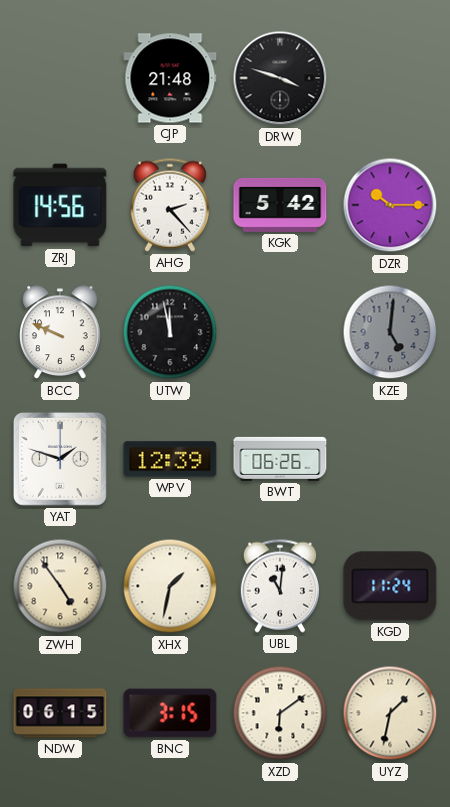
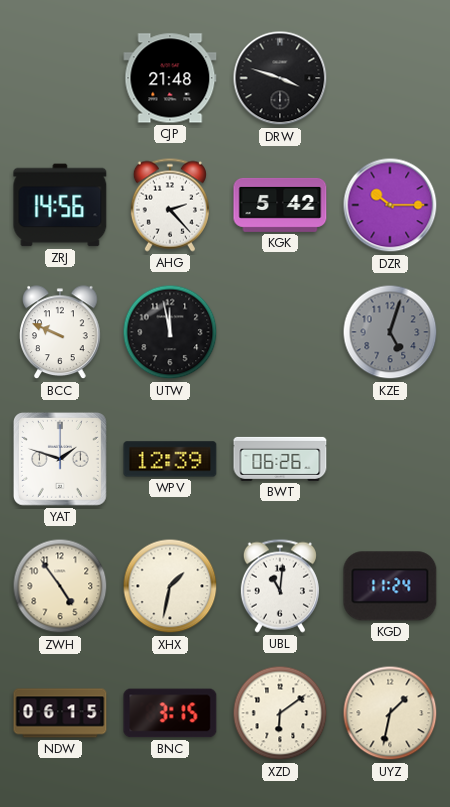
KZE: 5:01 -> 5:03 (390, 332)
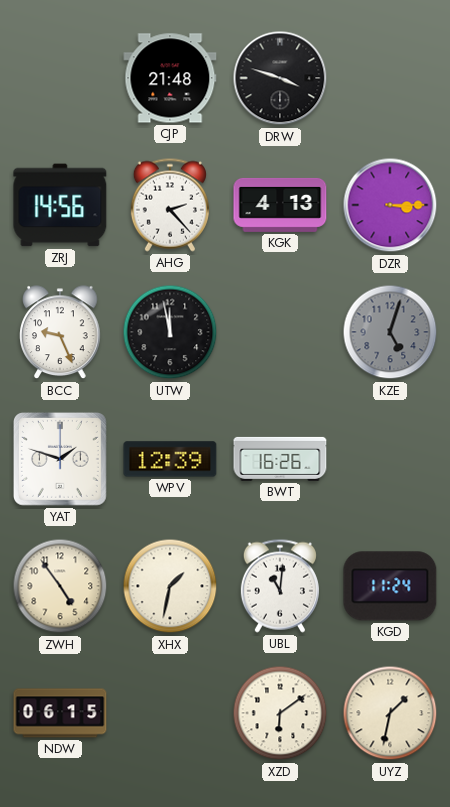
KGK: 5:42 -> 4:13 (280, 205)
DZR: 10:15 -> 3:15 (390, 205)
BCC: 9:49 -> 9:26 (60, 333)
BWT: 06:26 -> 16:26 (280, 459)
BNC: 3:15 -> none (170, 713)
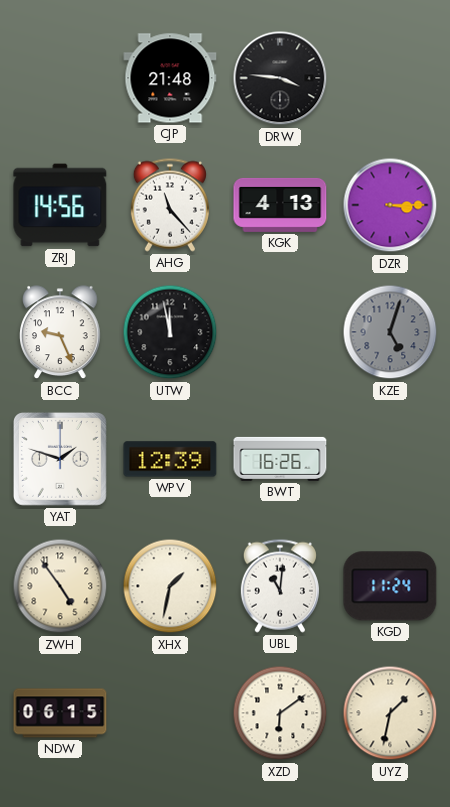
DRW: 3:48 -> 3:46 (280, 78)
AHG: 2:23 -> 11:23 (170, 205)
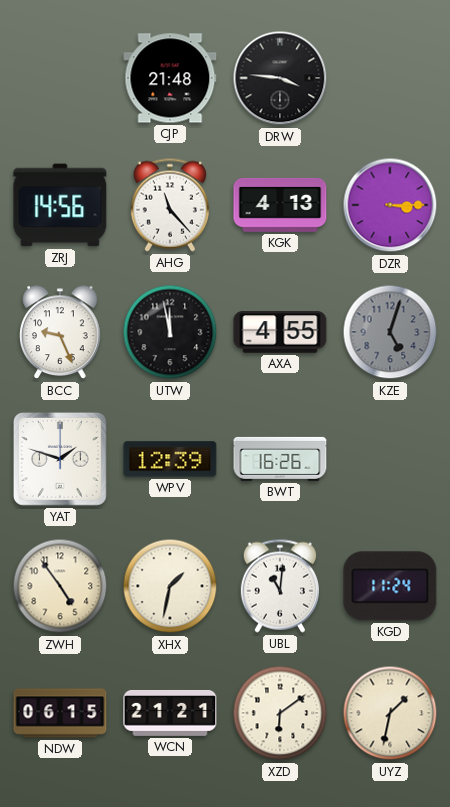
AXA: none -> 4:55 (280, 332)
WCN: none -> 21:21 (170, 713)
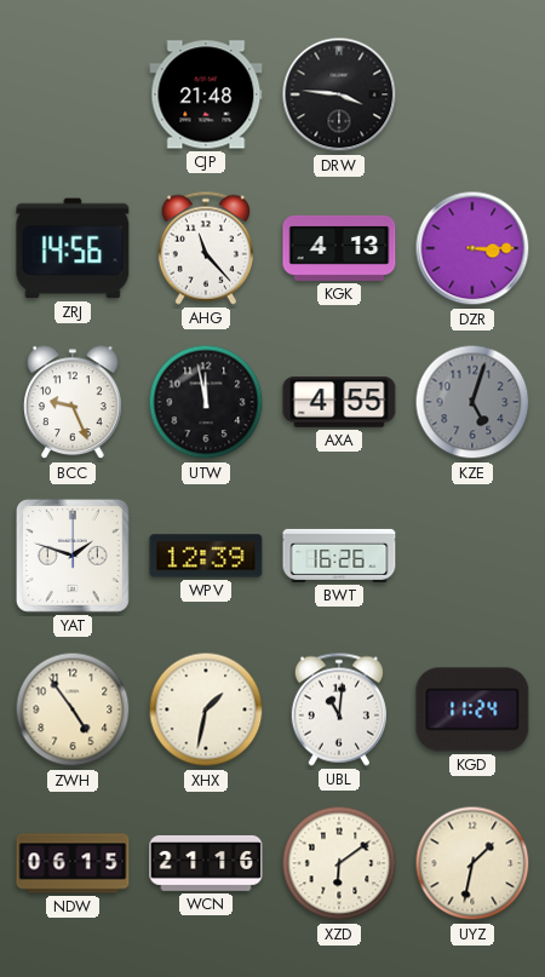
WCN: 21:21 -> 21:16 (206, 863)
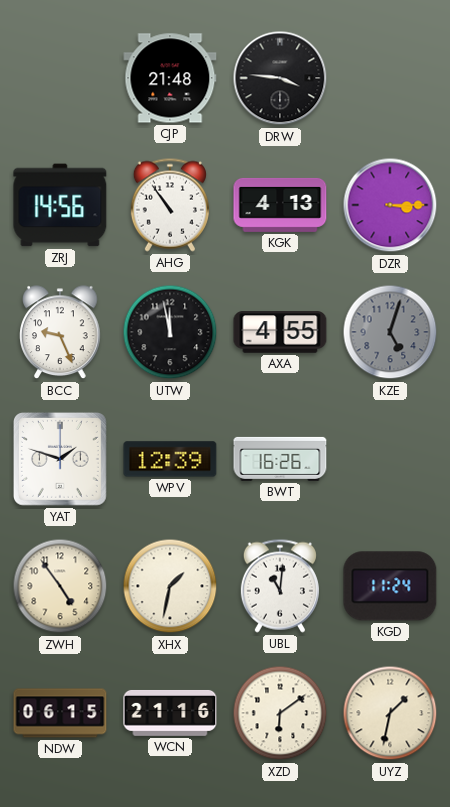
AHG: 11:23 -> 10:54 (170, 205)
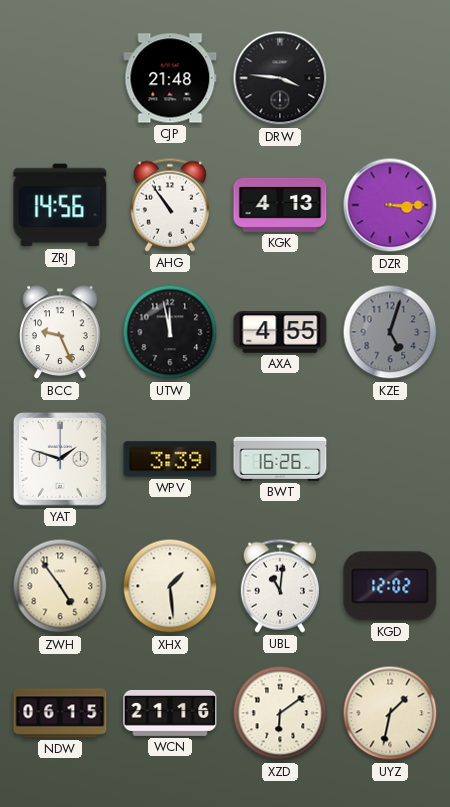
WPV: 12:39 -> 3:39 (170, 459)
XHX: 1:32 -> 1:29 (170, 586)
KGD: 11:24 -> 12:02 (390, 586)
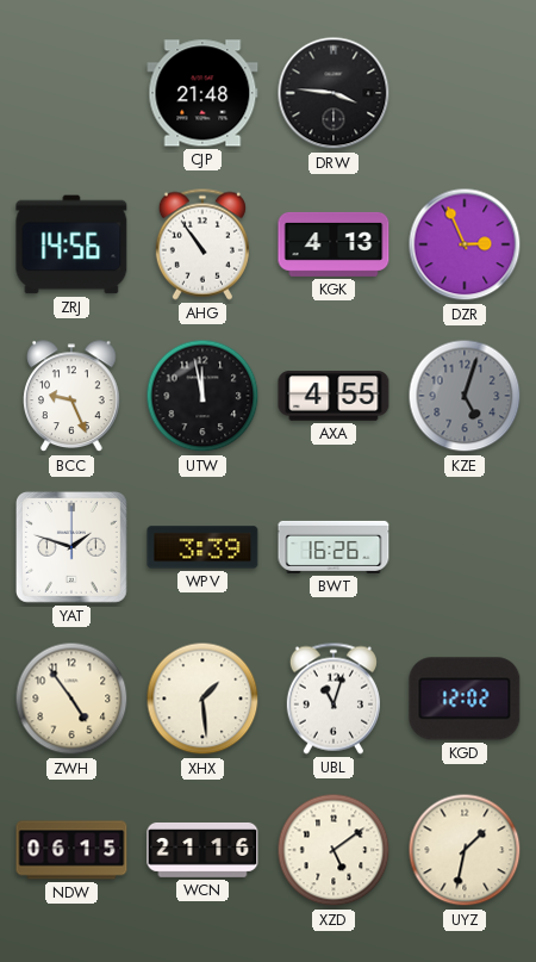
DZR: 3:15 -> 2:56 (465, 244)
UBL: 11:01 -> 11:03 (334, 699)
XZD: 6:09 -> 5:09 (334, 850)
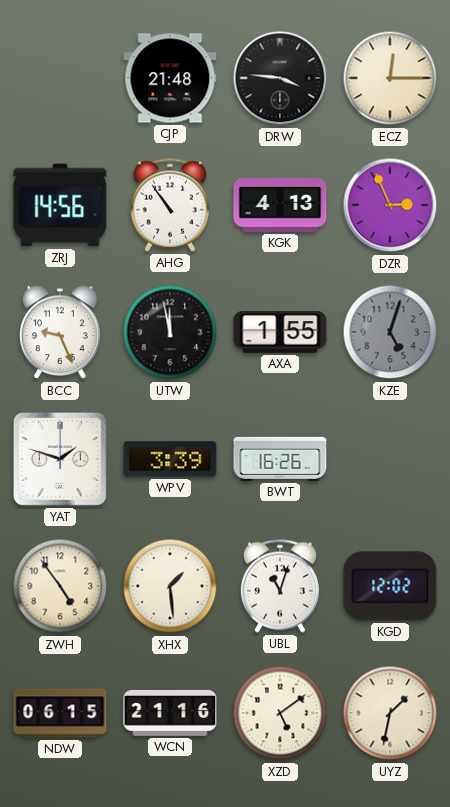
ECZ: none -> 12:15 (390, 78)
AXA: 4:55 -> 1:55 (280, 332)
